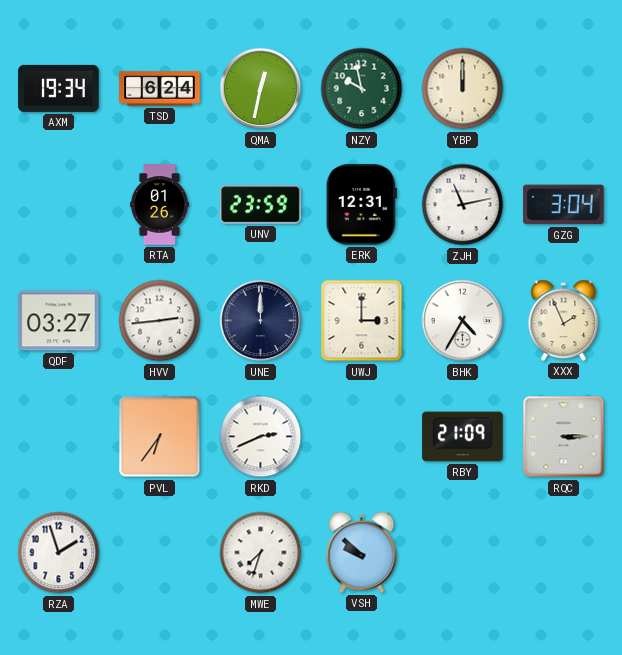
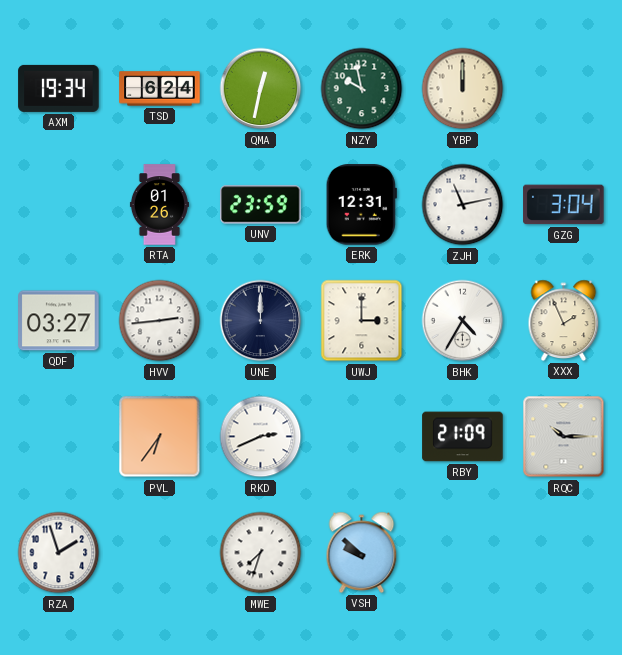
RQC: 3:15 -> 10:15 (564, 437)
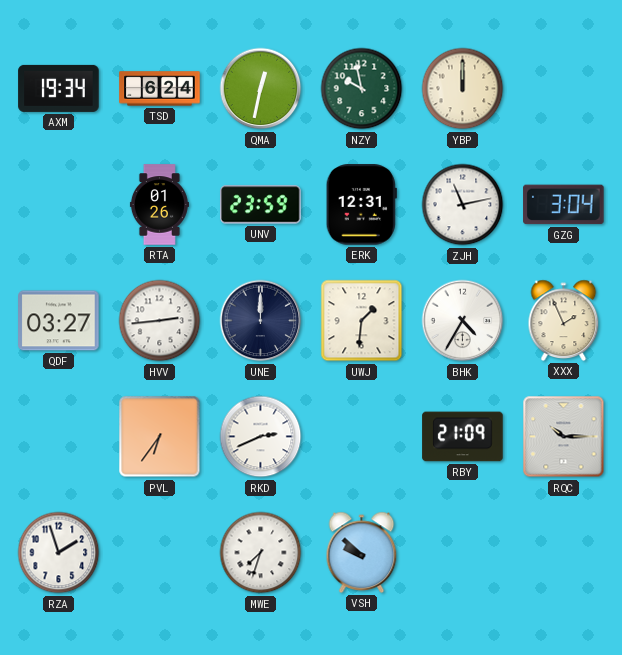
UWJ: 3:00 -> 1:31 (362, 321)
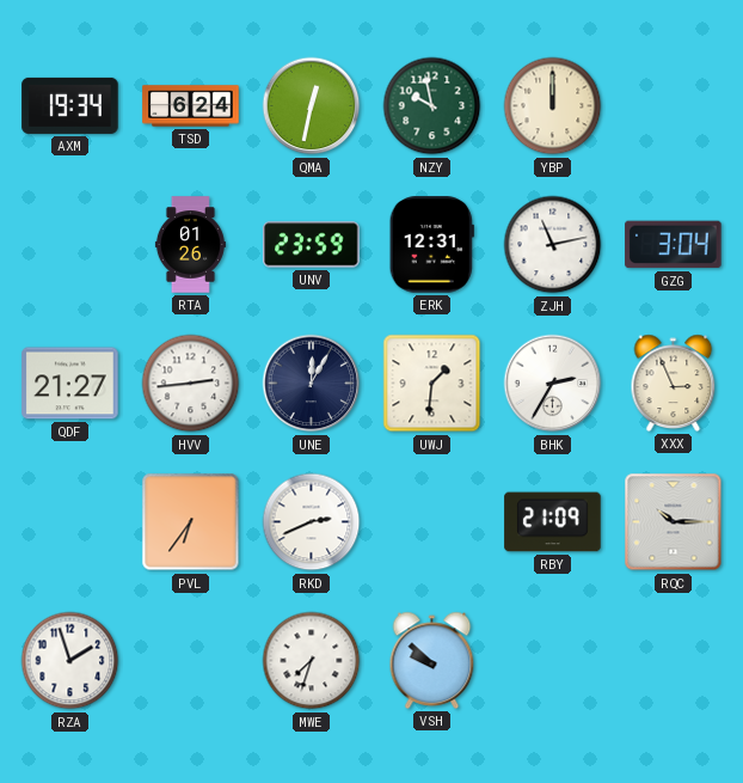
QDF: 03:27 -> 21:27 (70, 384)
UNE: 12:00 -> 12:05 (312, 384)
BHK: 4:35 -> 2:35 (553, 384)
XXX: 1:56 -> 2:56 (674, 383)
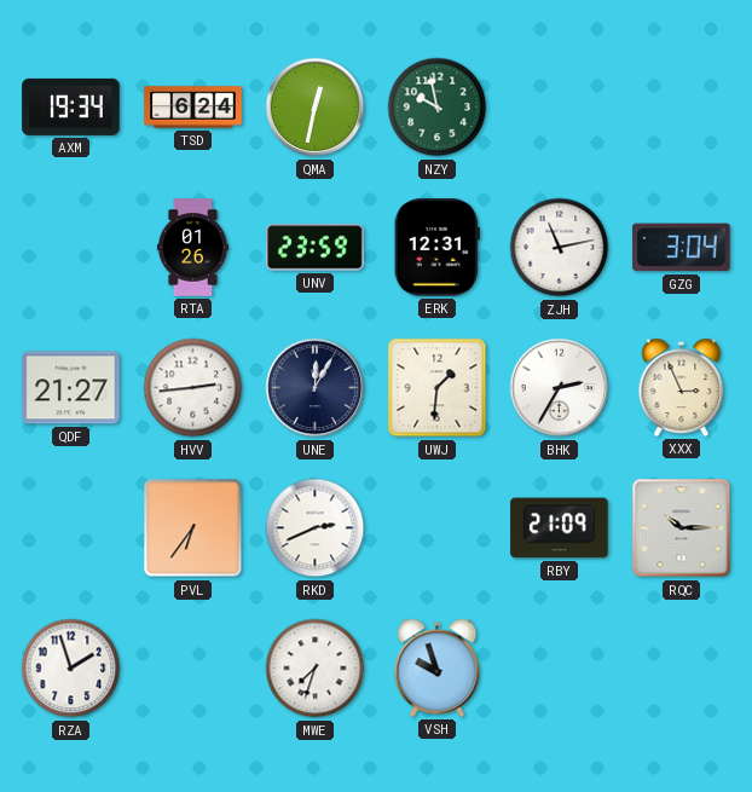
YBP: 12:00 -> none (553, 106)
VSH: 9:52 -> 9:57 (438, 667)
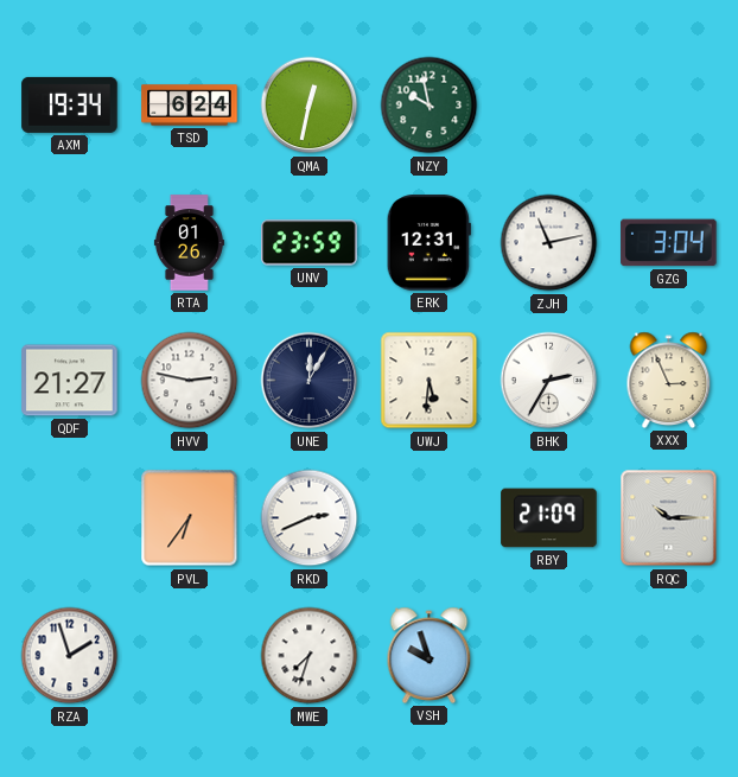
HVV: 2:44 -> 2:47 (190, 381)
UWJ: 1:31 -> 5:31 (430, 381)
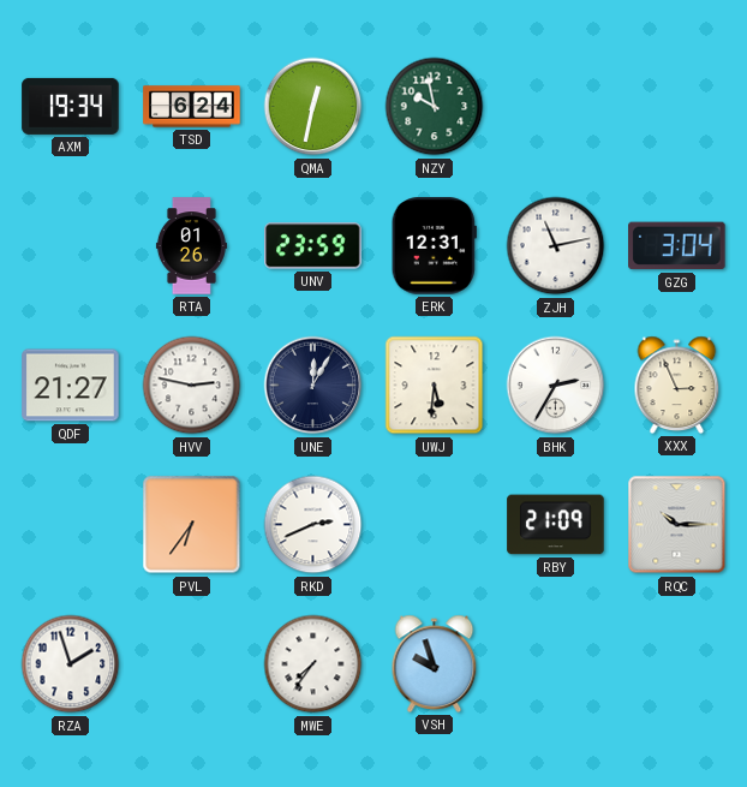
MWE: 7:33 -> 7:36 (313, 664)
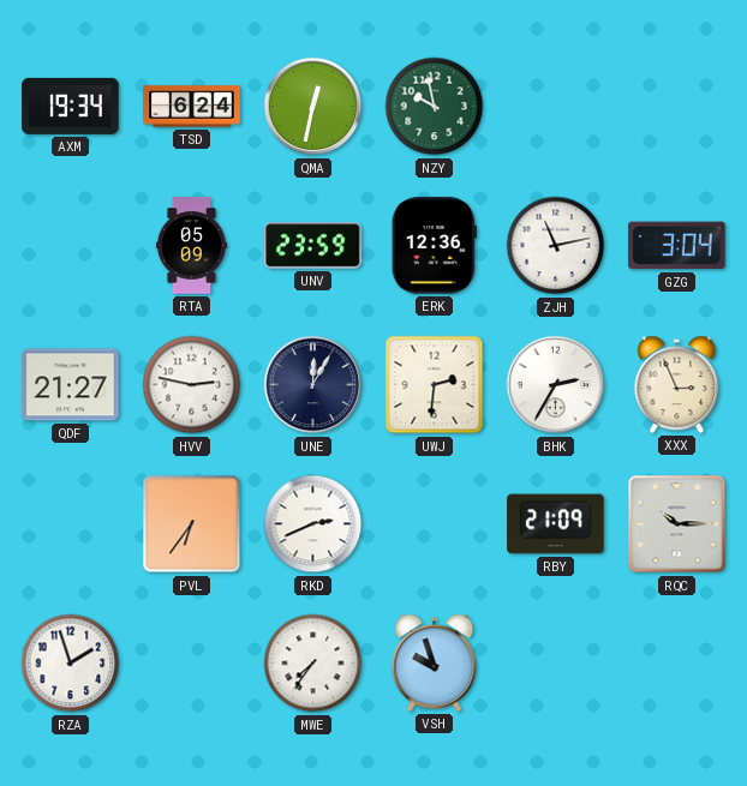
RTA: 01:26 -> 05:09 (191, 246)
ERK: 12:31 -> 12:36 (434, 246)
UWJ: 5:31 -> 2:31 (435, 385)
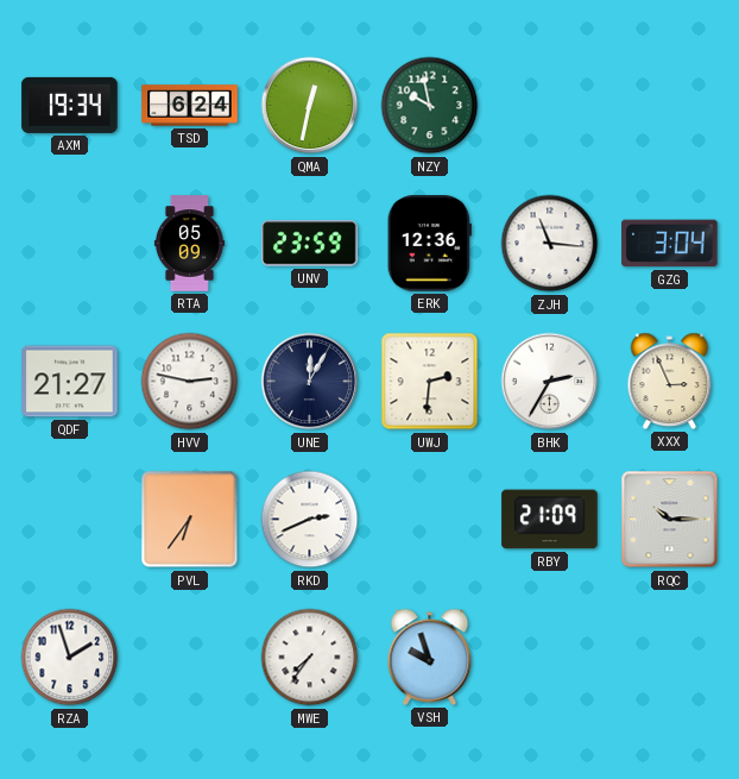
ZJH: 11:13 -> 11:16 (550, 244)
